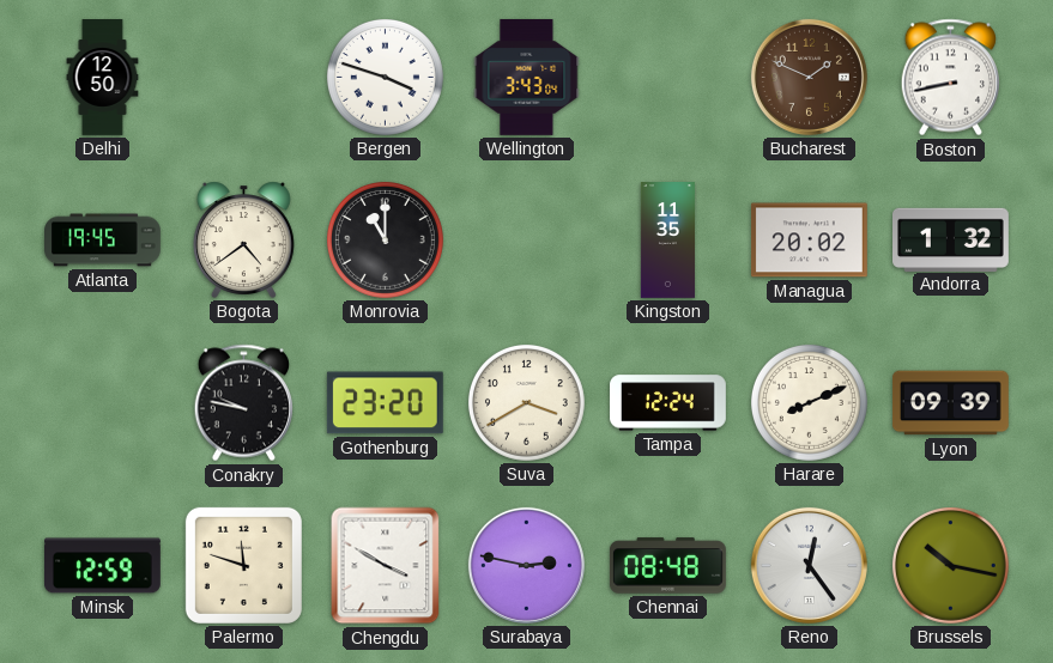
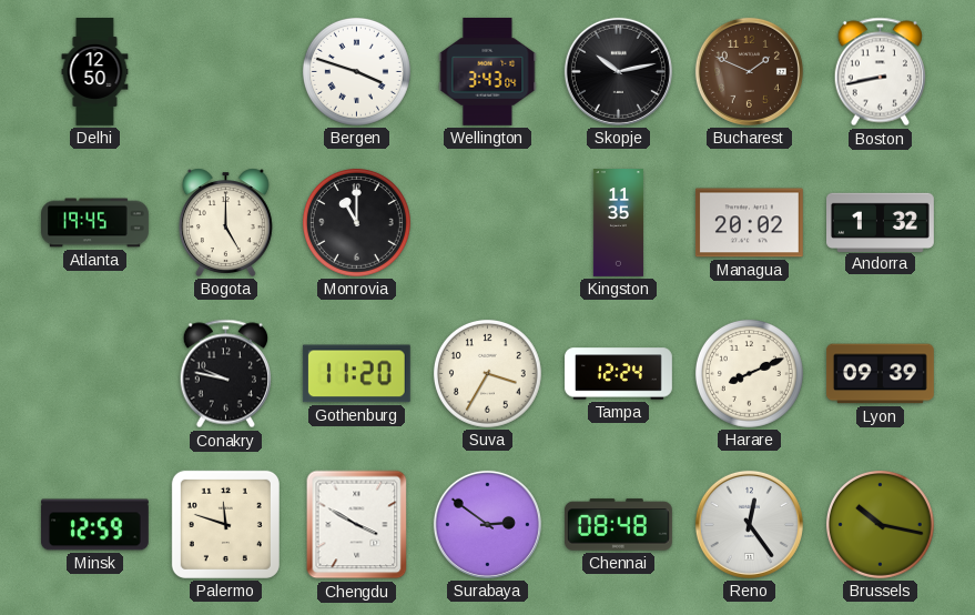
Skopje: none -> 10:13 (618, 71)
Bogota: 4:39 -> 5:00 (225, 222)
Gothenburg: 23:20 -> 11:20 (356, 374)
Suva: 3:40 -> 3:35 (487, 373)
Surabaya: 2:47 -> 2:51 (487, 524)
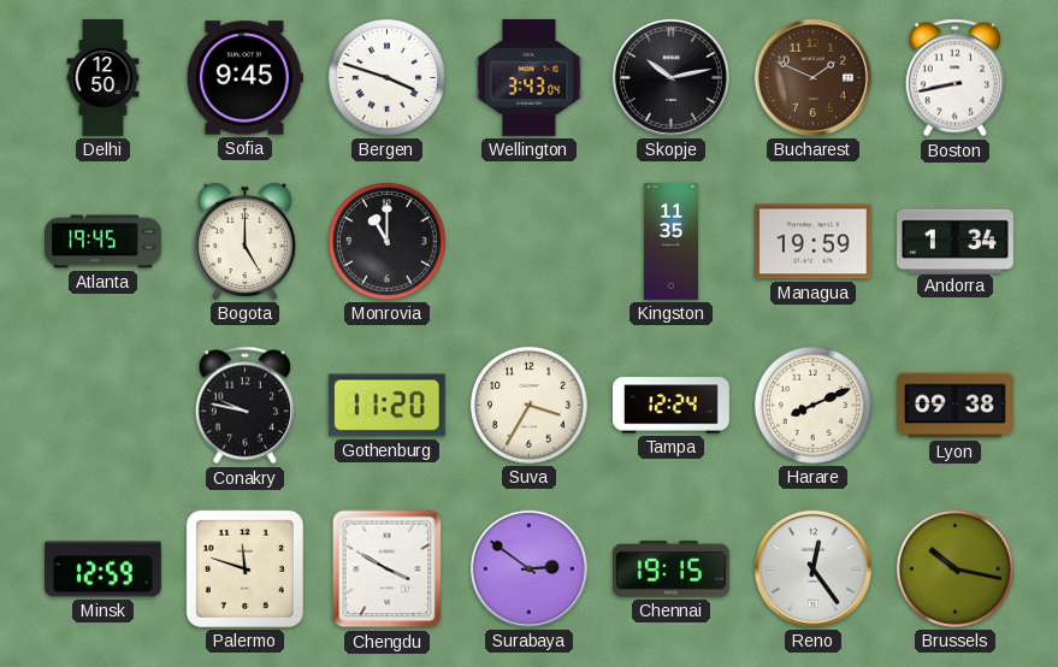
Sofia: none -> 9:45 (244, 78)
Managua: 20:02 -> 19:59 (812, 242)
Andorra: 1:32 -> 1:34 (956, 241)
Lyon: 09:39 -> 09:38 (956, 406)
Chennai: 08:48 -> 19:15 (670, 569)
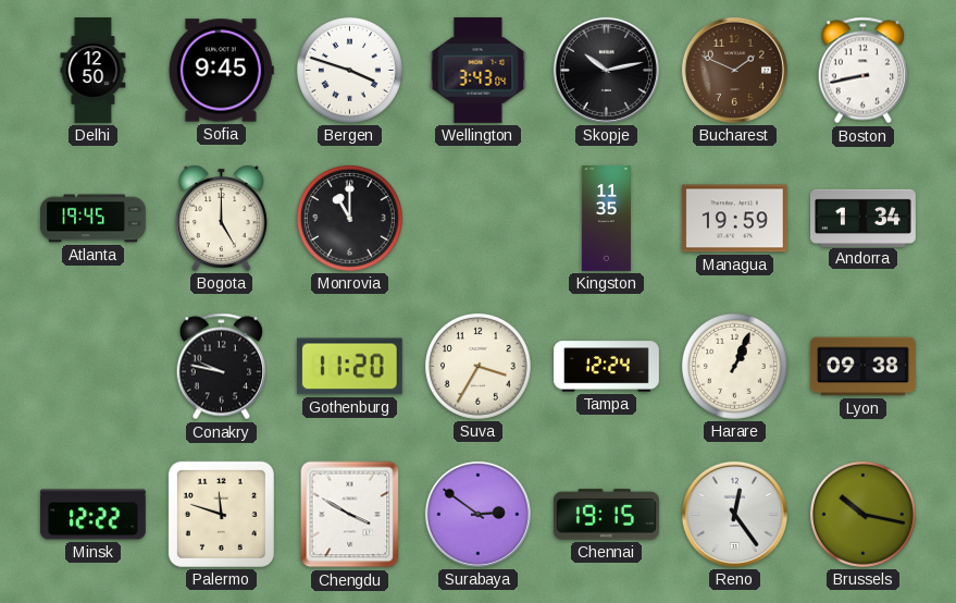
Harare: 8:11 -> 1:04 (734, 366)
Minsk: 12:59 -> 12:22 (92, 515)
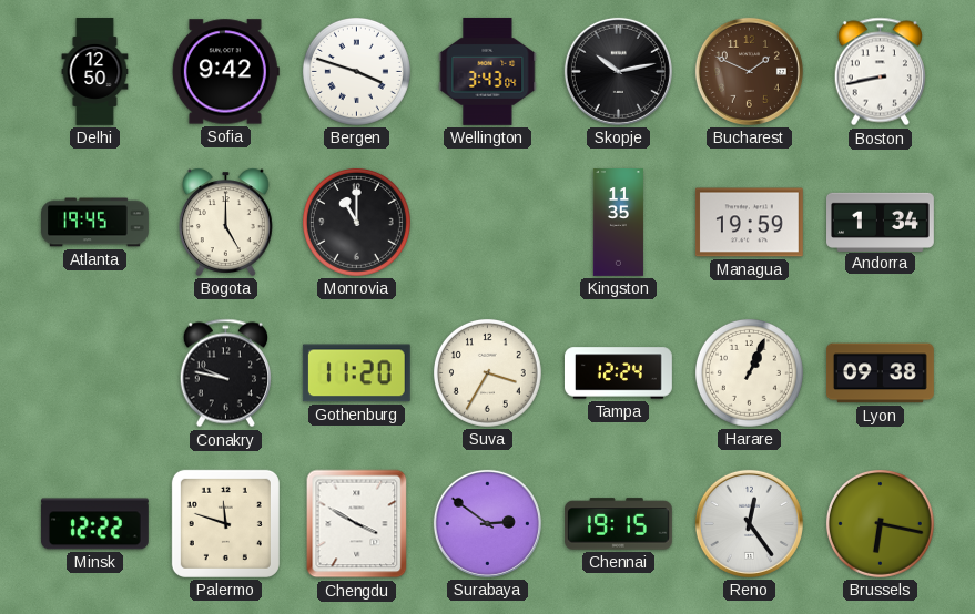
Sofia: 9:45 -> 9:42 (225, 72)
Brussels: 10:17 -> 6:17 (880, 523)
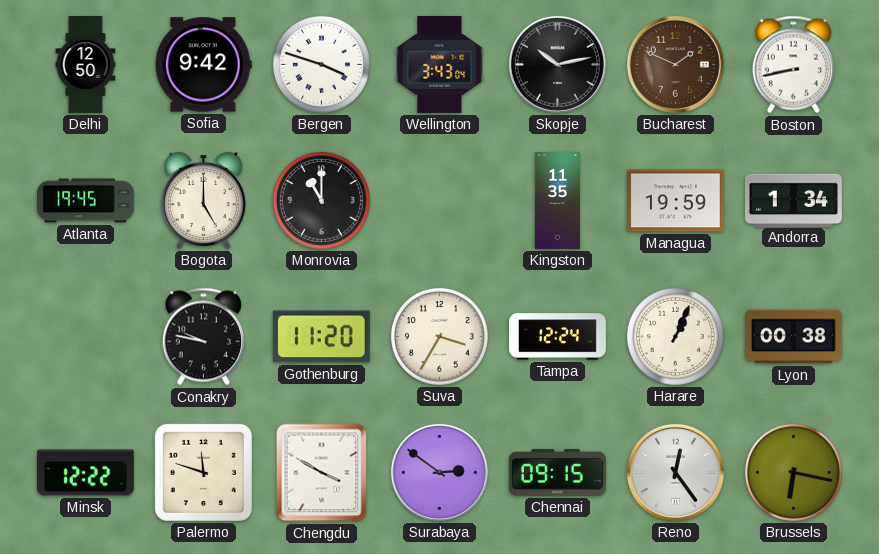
Lyon: 09:38 -> 00:38 (794, 337)
Chennai: 19:15 -> 09:15 (557, 473)
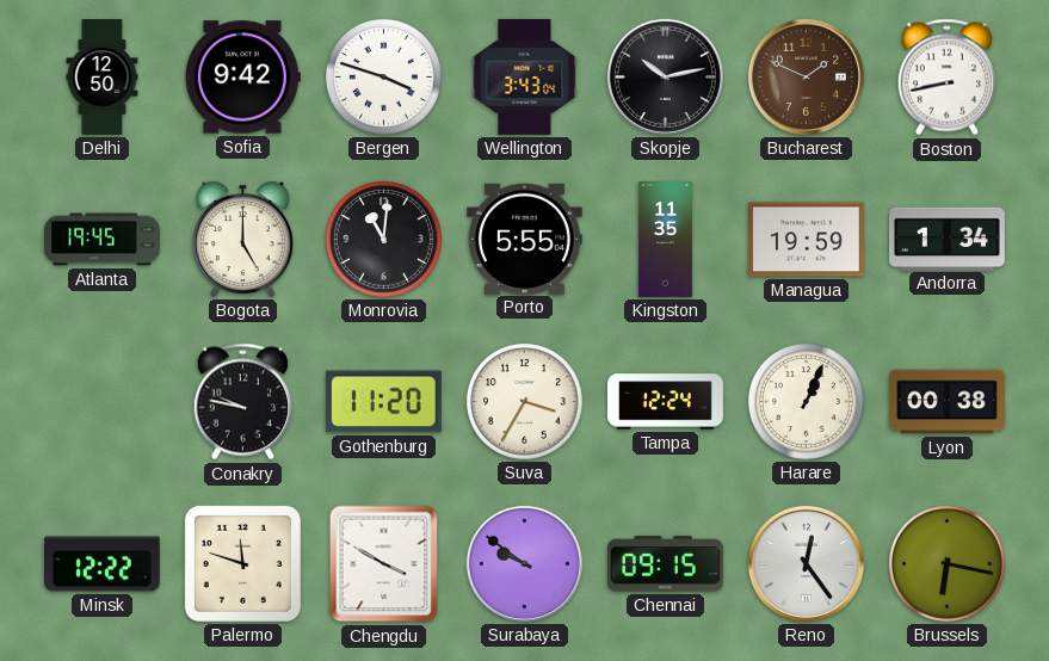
Monrovia: 11:00 -> 11:01 (383, 239)
Porto: none -> 5:55 (524, 239)
Surabaya: 2:51 -> 9:51 (524, 563)
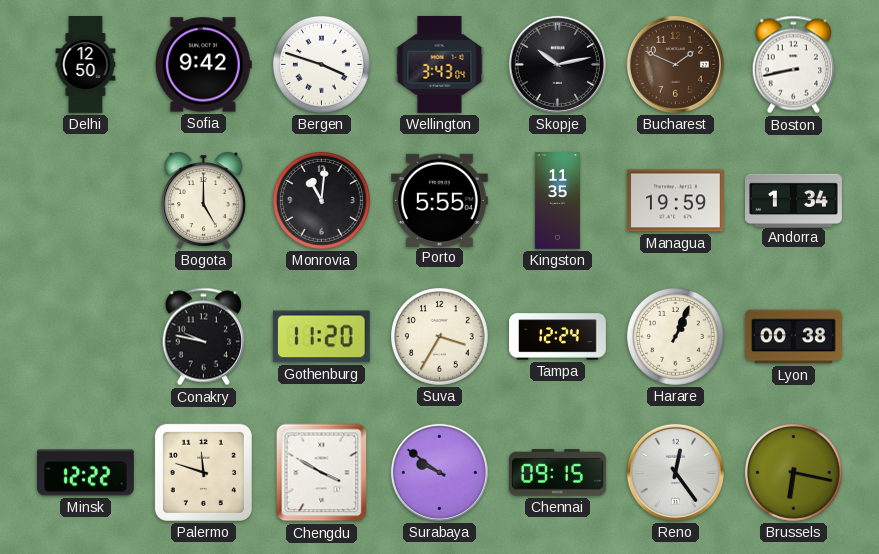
Atlanta: 19:45 -> none (103, 240)
